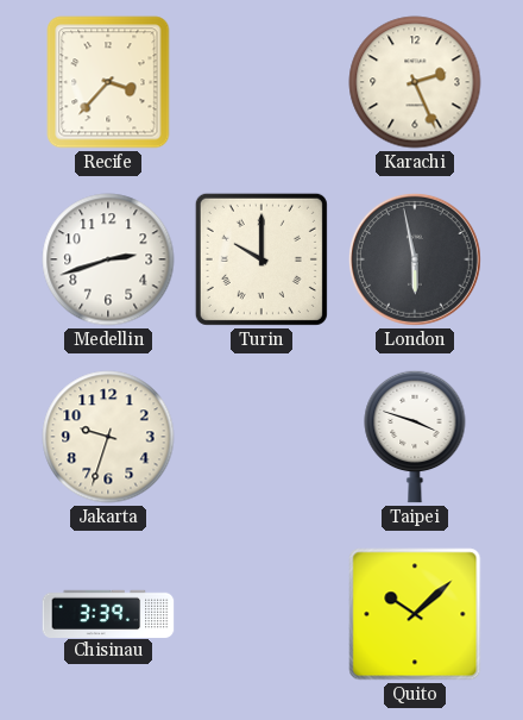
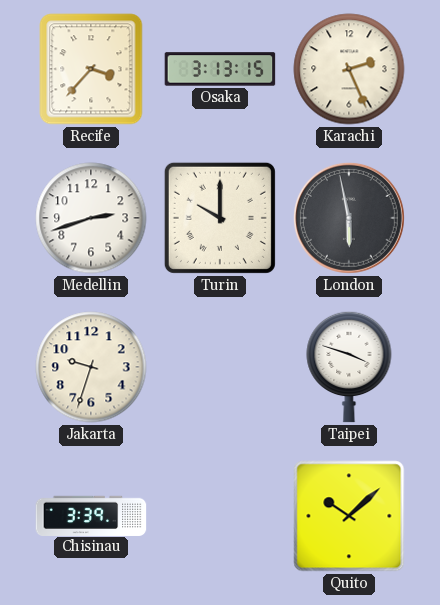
Osaka: none -> 3:13 (220, 69)
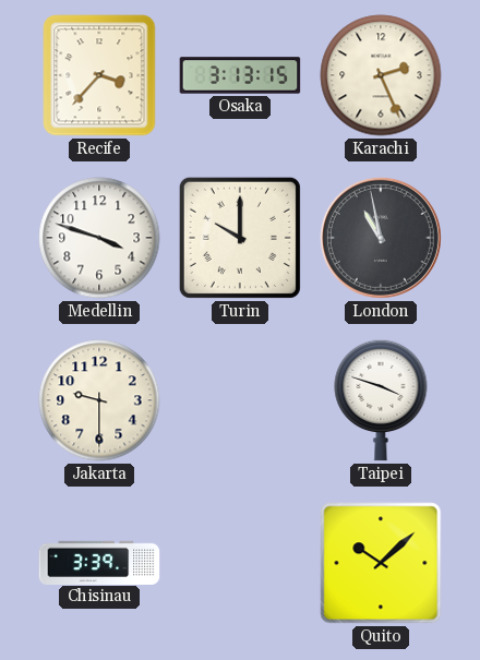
Medellin: 2:42 -> 3:48 (99, 238)
London: 5:58 -> 10:58 (381, 238)
Jakarta: 9:33 -> 9:30 (99, 400)
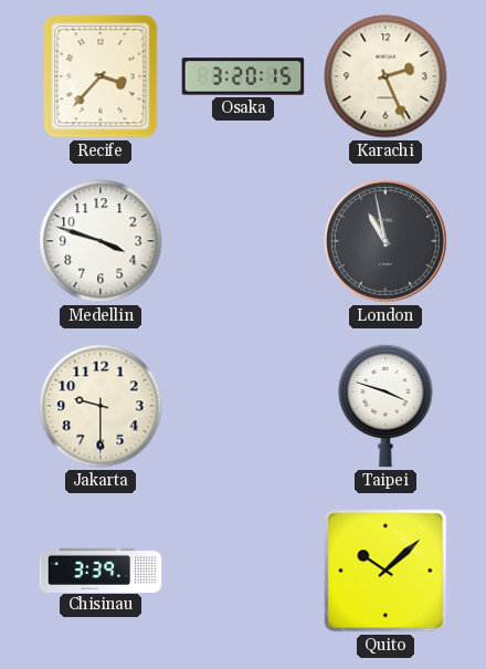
Osaka: 3:13 -> 3:20 (243, 76)
Turin: 10:00 -> none (240, 238)
